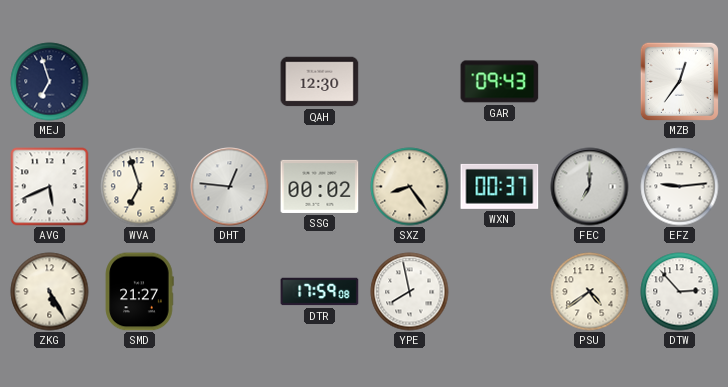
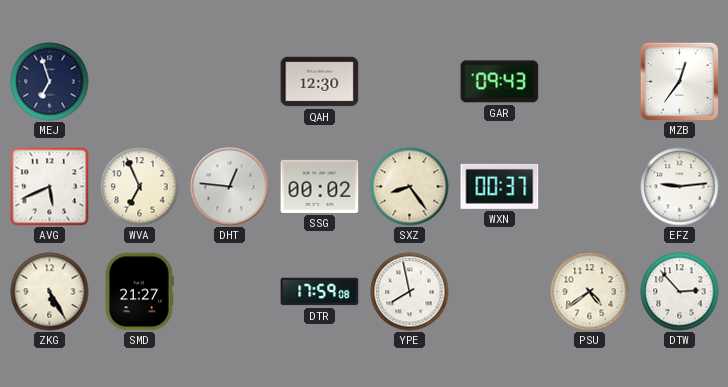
WVA: 6:57 -> 6:56 (140, 187)
FEC: 7:00 -> none (590, 187)
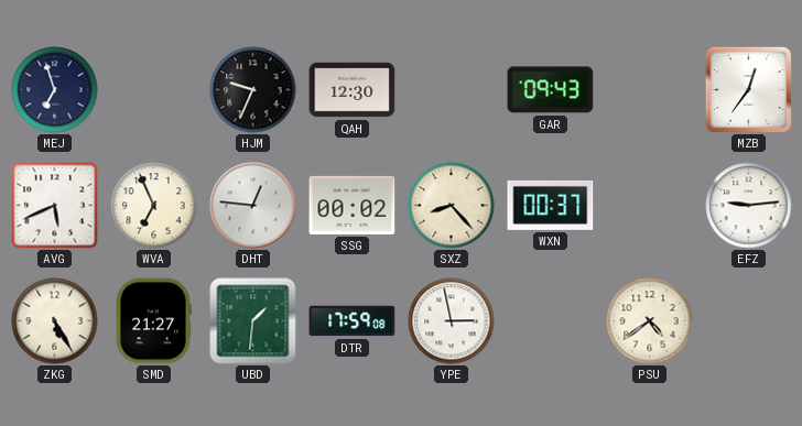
HJM: none -> 9:34 (253, 90)
SXZ: 8:24 -> 8:23 (452, 206)
UBD: none -> 1:31 (253, 321)
YPE: 7:58 -> 2:58 (452, 321)
DTW: 2:53 -> none (680, 292)
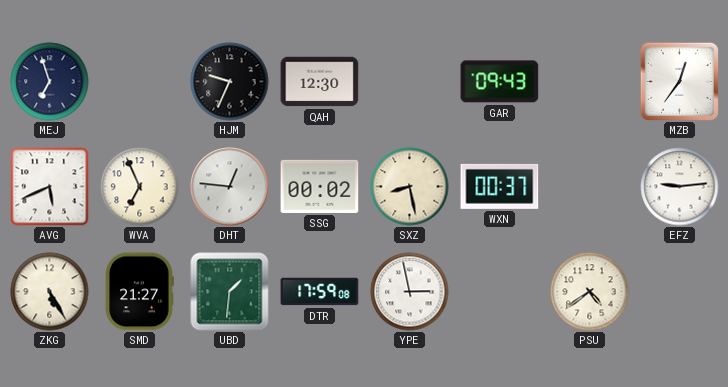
SXZ: 8:23 -> 8:28 (410, 187)
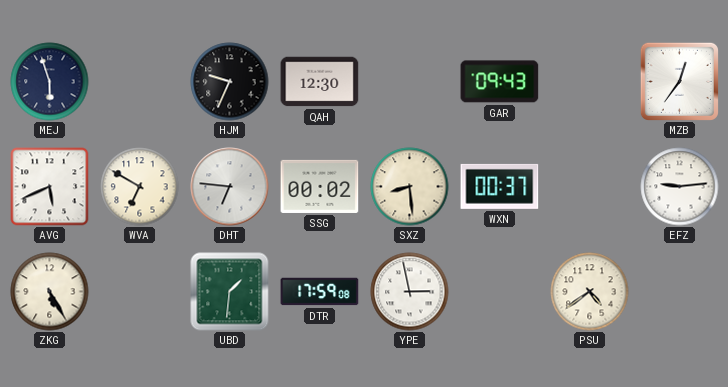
MEJ: 6:57 -> 5:57 (50, 82)
WVA: 6:56 -> 6:50 (140, 187)
DHT: 12:46 -> 6:46 (230, 187)
SXZ: 8:28 -> 8:29 (410, 187)
SMD: 21:27 -> none (139, 292)
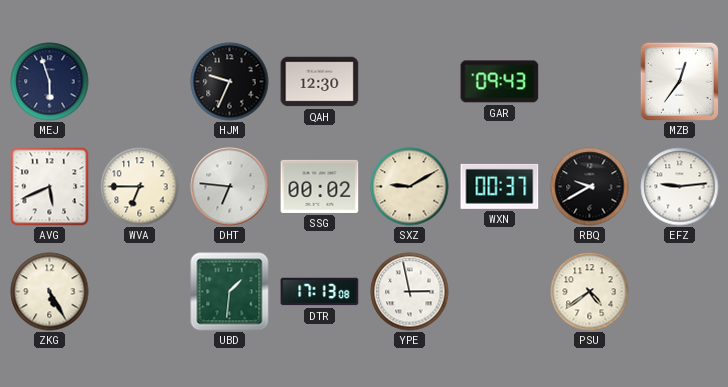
WVA: 6:50 -> 6:45 (140, 187)
SXZ: 8:29 -> 9:10 (410, 187)
RBQ: none -> 9:40 (590, 187)
DTR: 17:59 -> 17:13 (320, 292)
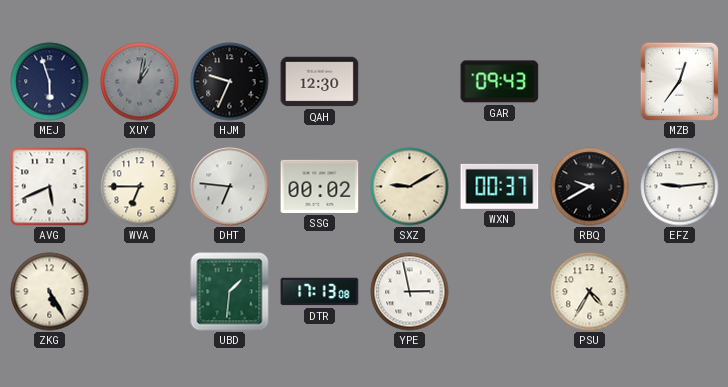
XUY: none -> 1:02 (140, 82)
PSU: 4:39 -> 4:35 (590, 292)
